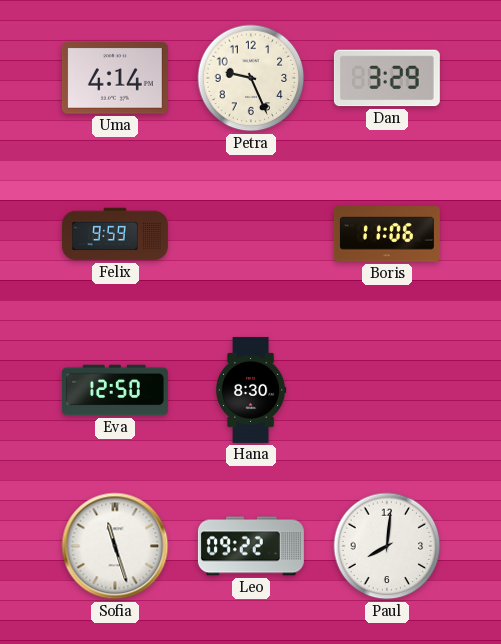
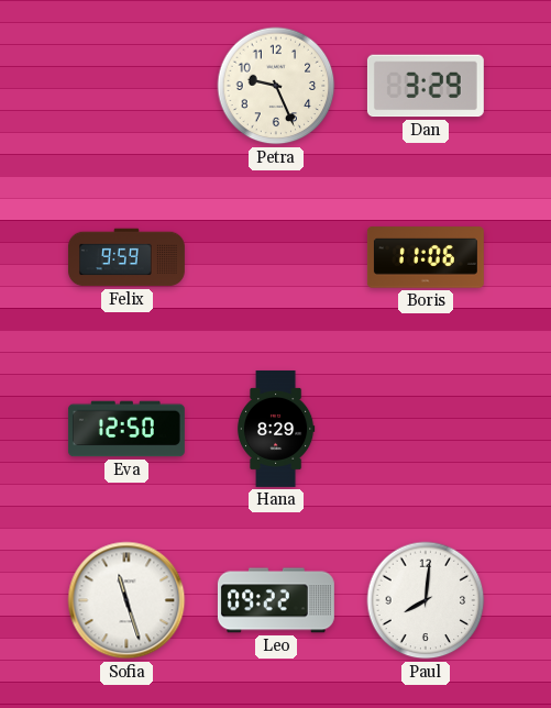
Uma: 4:14 -> none (115, 78)
Hana: 8:30 -> 8:29 (276, 429)
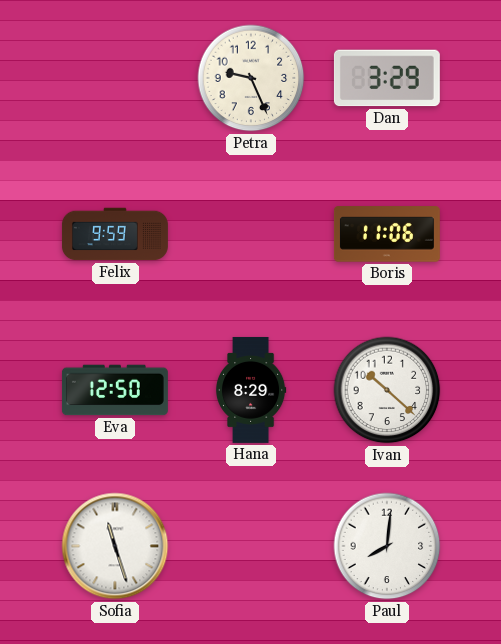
Ivan: none -> 10:22 (387, 390)
Leo: 09:22 -> none (276, 600)
